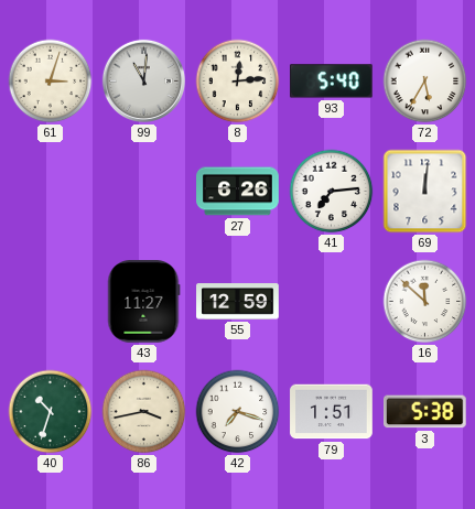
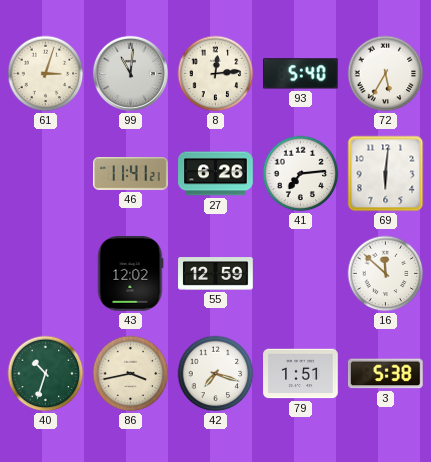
46: none -> 11:41 (131, 174)
69: 12:01 -> 6:01 (386, 174)
43: 11:27 -> 12:02 (130, 274)
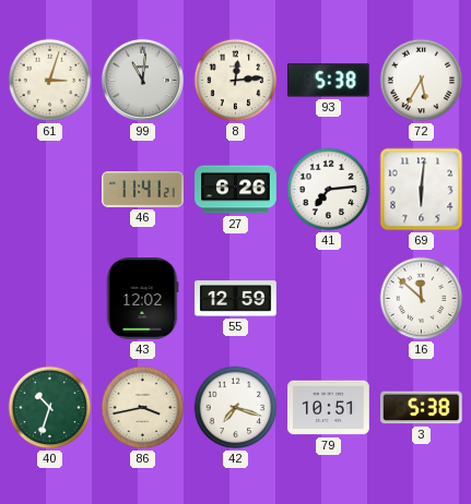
93: 5:40 -> 5:38 (329, 81)
79: 1:51 -> 10:51 (329, 408)
